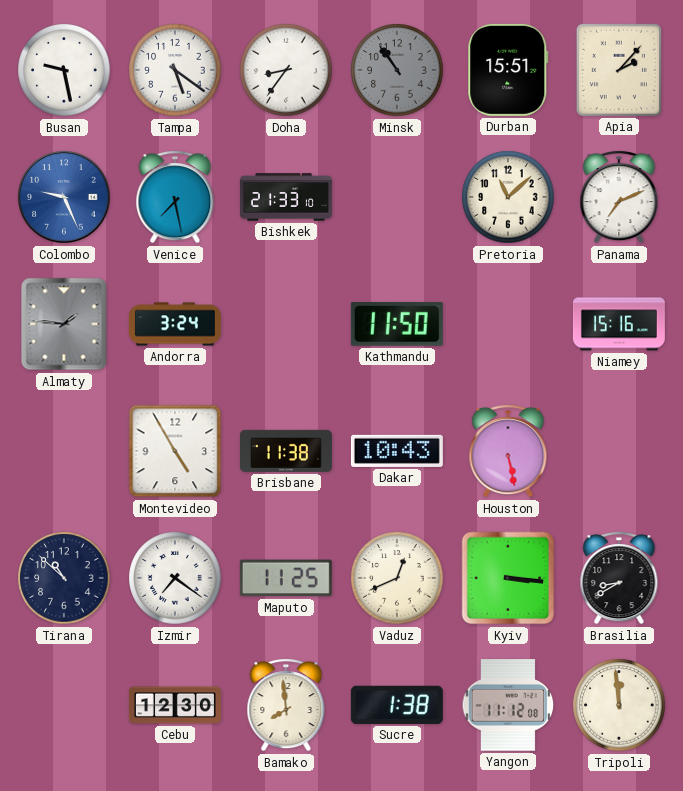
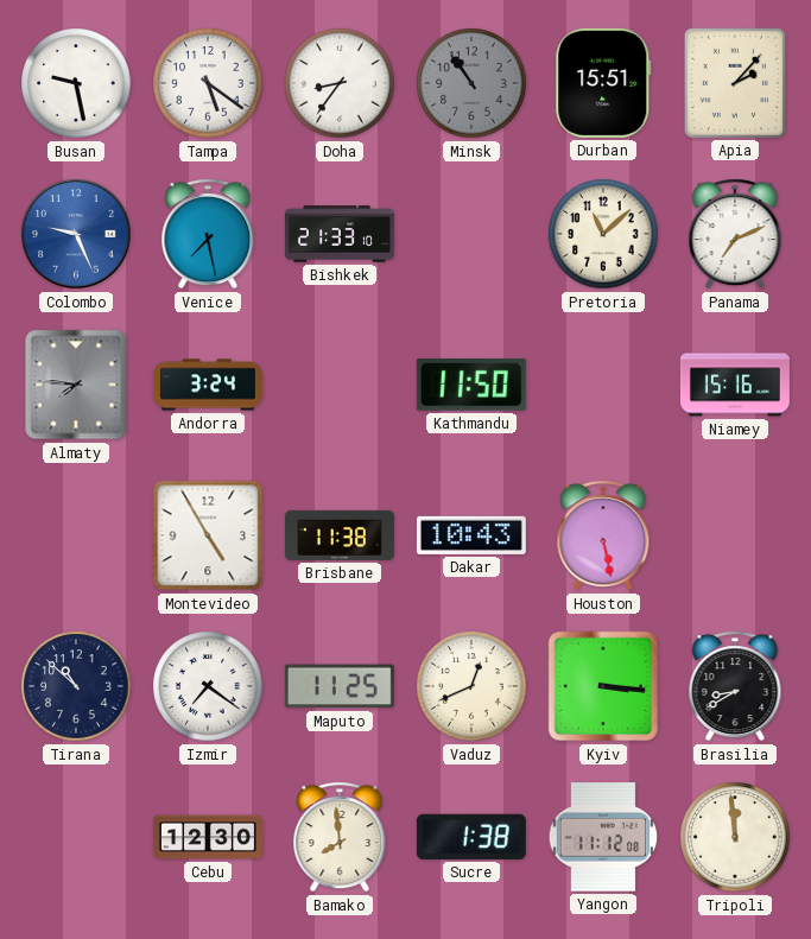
Almaty: 1:46 -> 7:46 (76, 385)
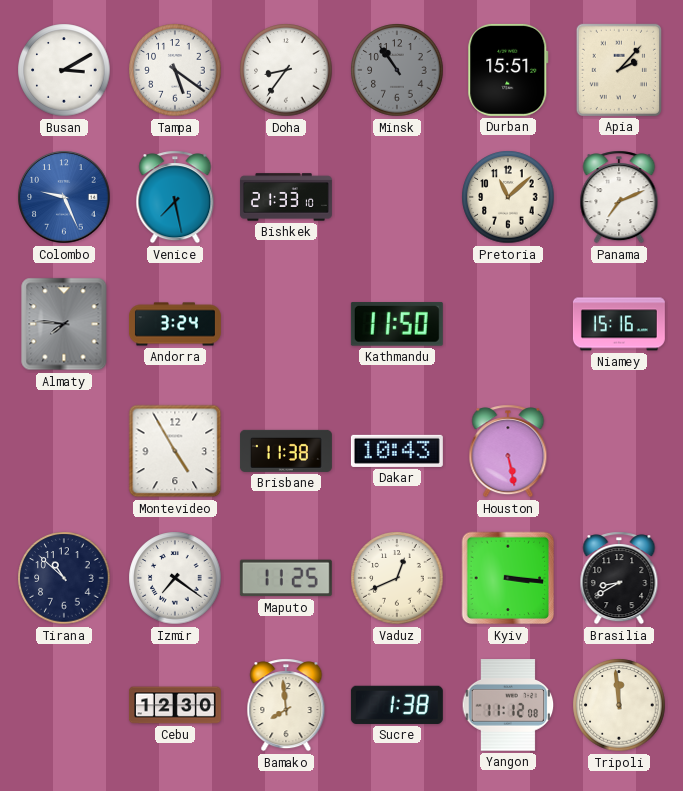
Busan: 9:28 -> 3:10 (64, 70)
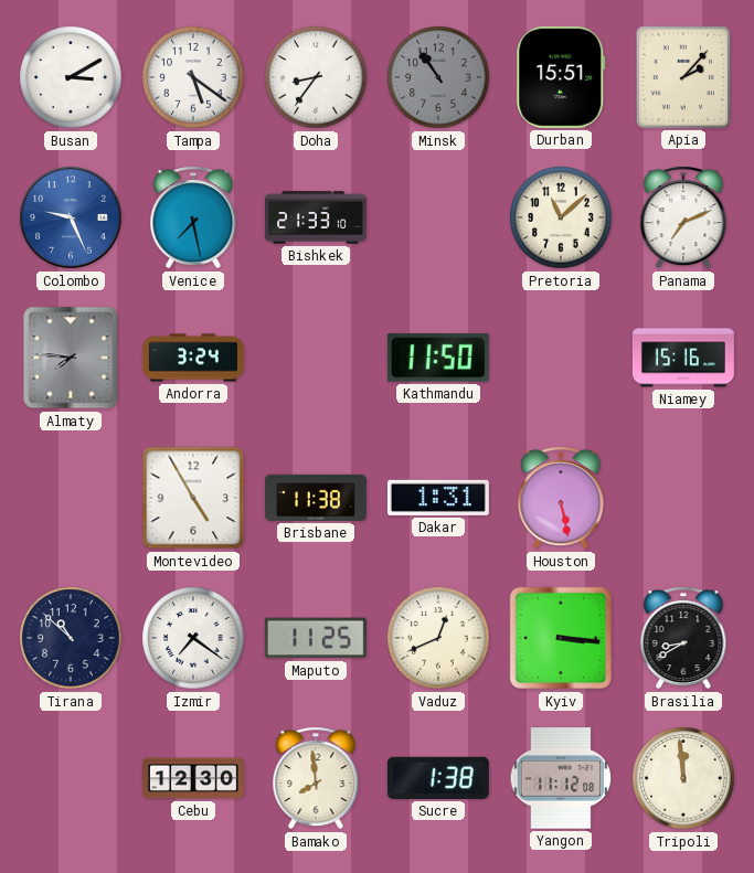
Dakar: 10:43 -> 1:31 (438, 498)
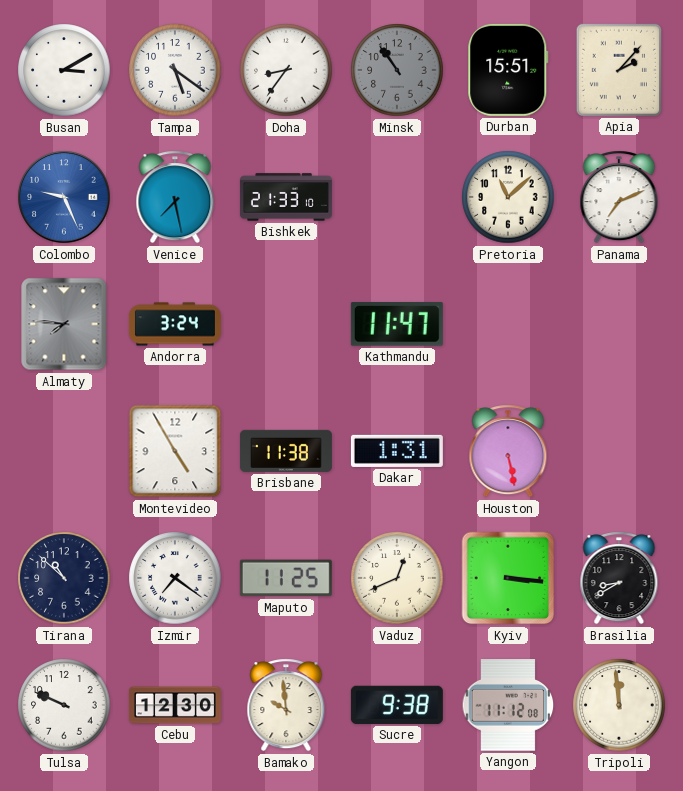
Kathmandu: 11:50 -> 11:47 (397, 325)
Niamey: 15:16 -> none (683, 358)
Tulsa: none -> 9:49 (64, 705)
Bamako: 7:59 -> 9:59 (286, 705)
Sucre: 1:38 -> 9:38 (397, 705)
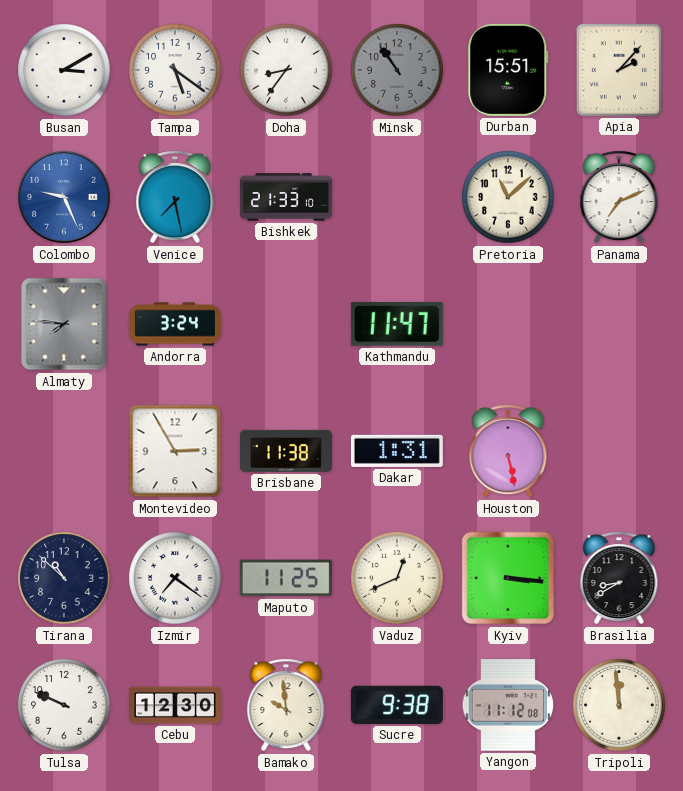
Montevideo: 4:55 -> 2:55 (175, 451)
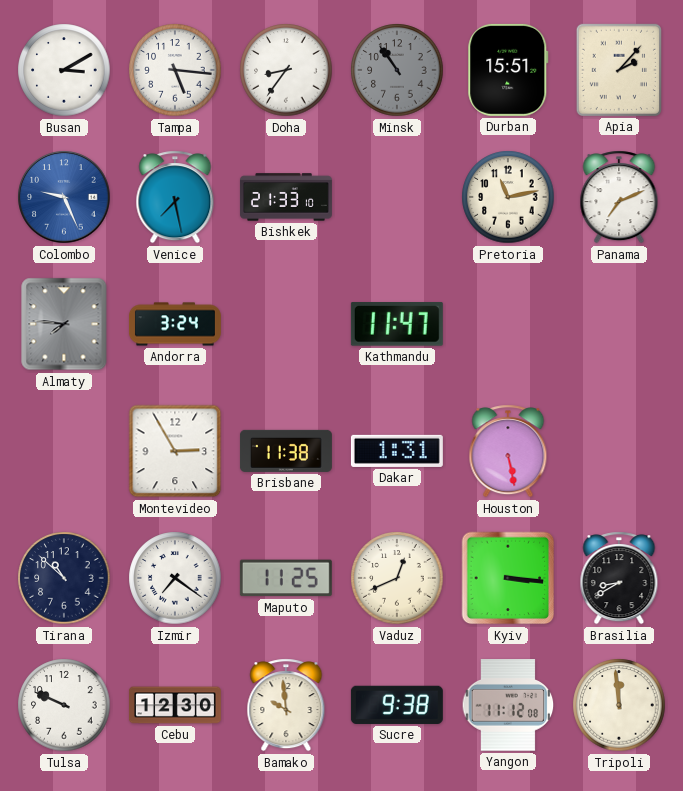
Tampa: 5:21 -> 5:16 (175, 70)
Pretoria: 11:08 -> 11:13 (508, 197)
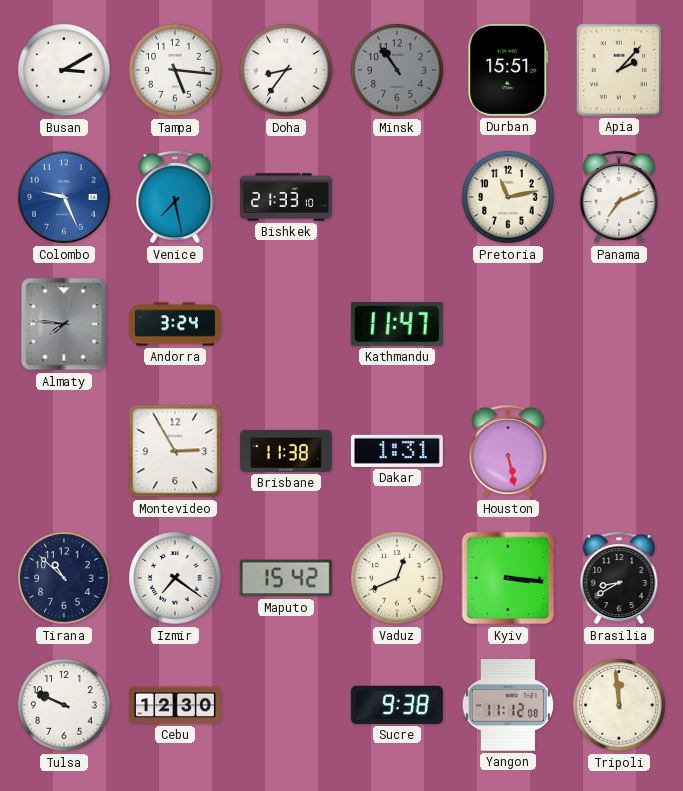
Maputo: 11:25 -> 15:42 (286, 578)
Bamako: 9:59 -> none (286, 705)
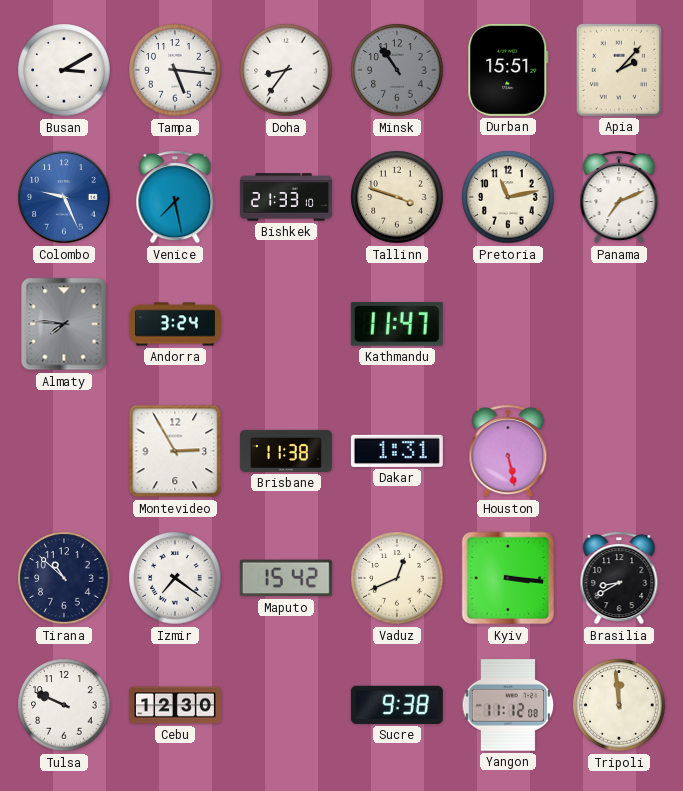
Tallinn: none -> 3:48 (397, 197)
